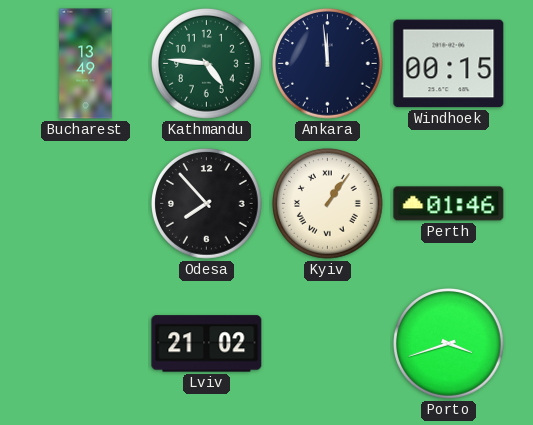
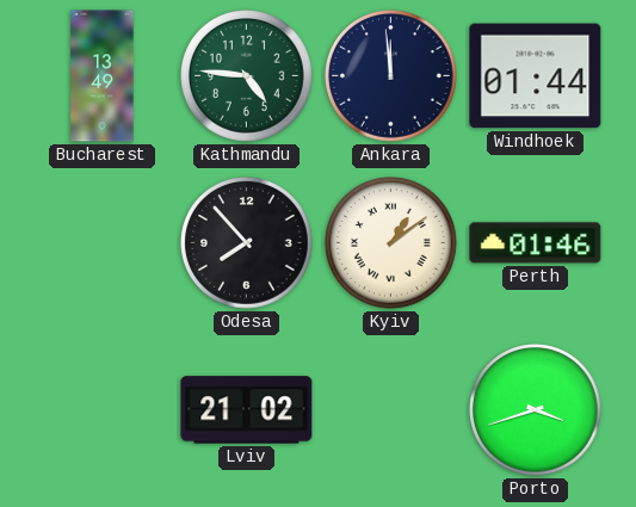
Windhoek: 00:15 -> 01:44 (536, 76)
Kyiv: 1:06 -> 1:09 (391, 243)
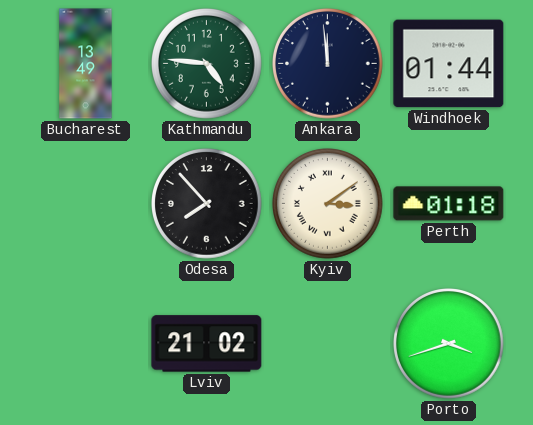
Kyiv: 1:09 -> 3:09 (328, 204)
Perth: 01:46 -> 01:18 (449, 204)
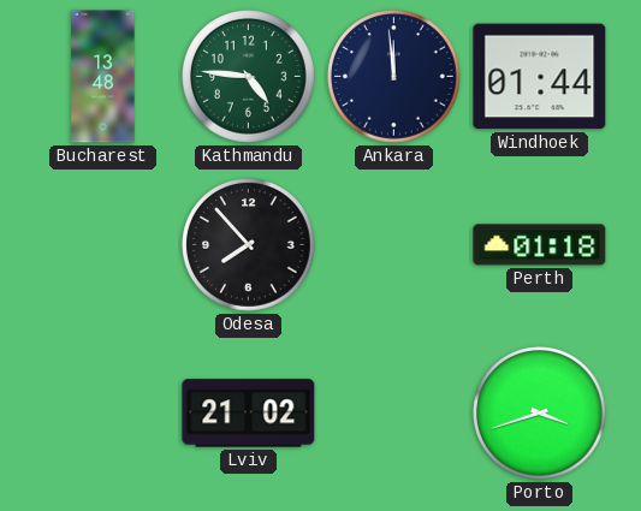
Bucharest: 13:49 -> 13:48 (103, 77)
Kyiv: 3:09 -> none (328, 204)
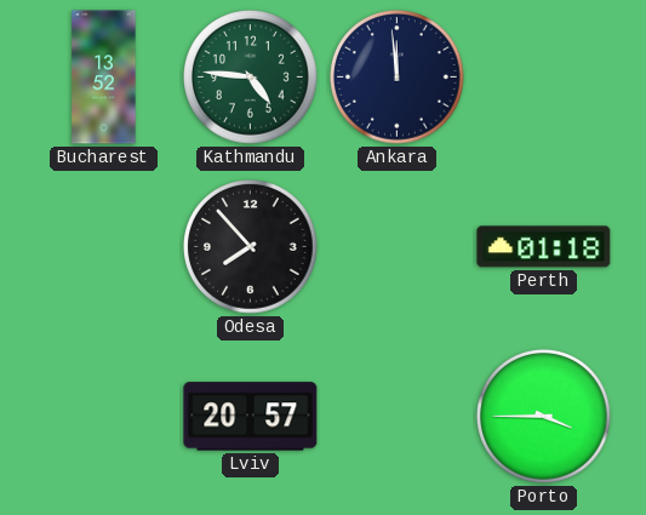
Bucharest: 13:48 -> 13:52 (104, 78)
Windhoek: 01:44 -> none (540, 77)
Lviv: 21:02 -> 20:57 (251, 417)
Porto: 3:42 -> 3:45 (544, 417)
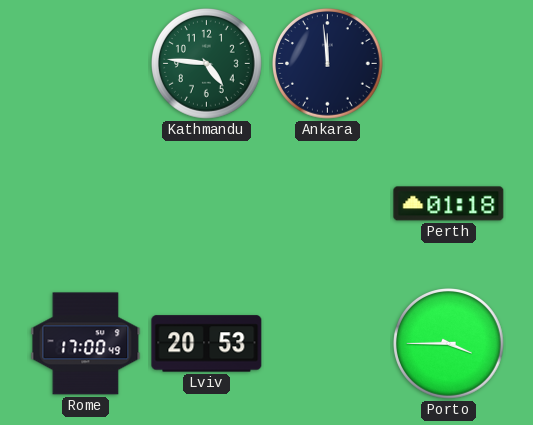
Bucharest: 13:52 -> none (104, 78)
Odesa: 7:53 -> none (251, 247)
Rome: none -> 17:00 (86, 344)
Lviv: 20:57 -> 20:53 (207, 344)
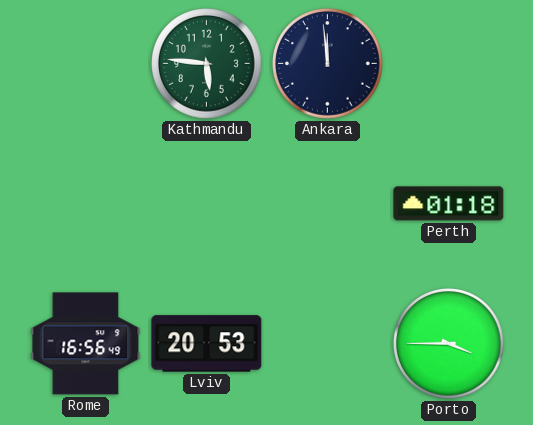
Kathmandu: 4:46 -> 5:46 (207, 64)
Rome: 17:00 -> 16:56 (86, 344)
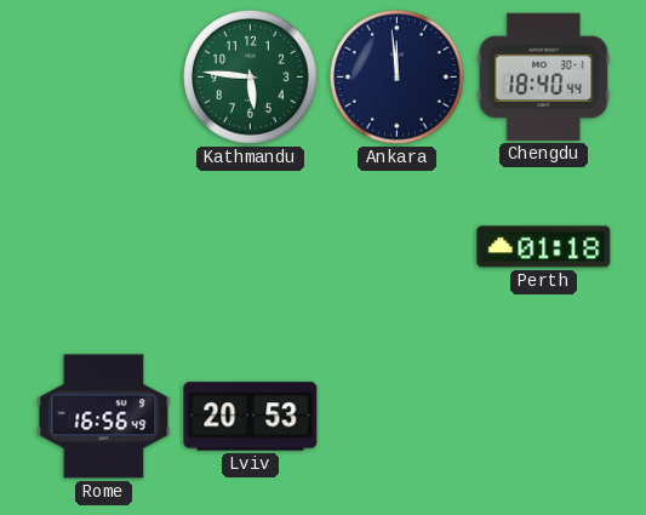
Chengdu: none -> 18:40 (544, 76)
Porto: 3:45 -> none (449, 344)
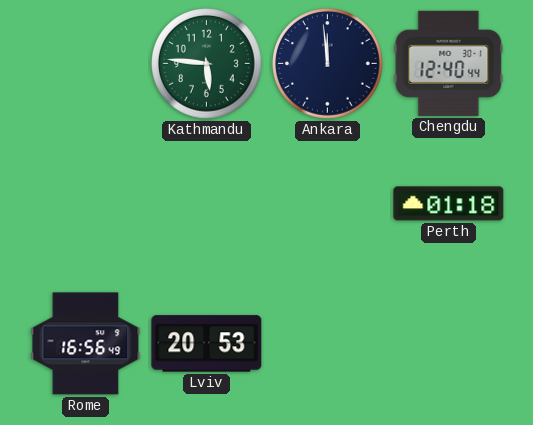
Chengdu: 18:40 -> 12:40 (449, 63)
